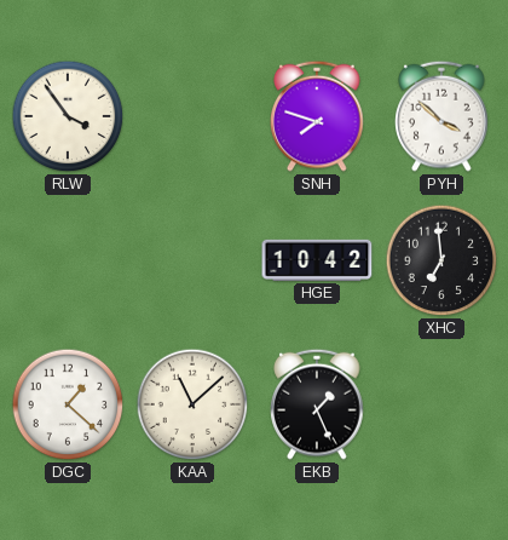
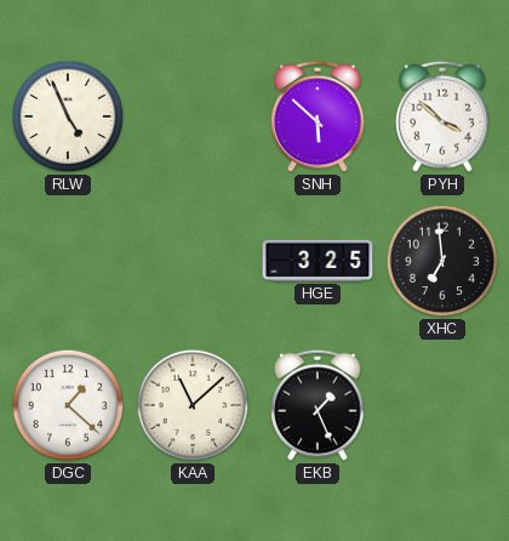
RLW: 3:54 -> 4:56 (68, 116)
SNH: 7:48 -> 5:52 (318, 116)
HGE: 10:42 -> 3:25 (318, 261)
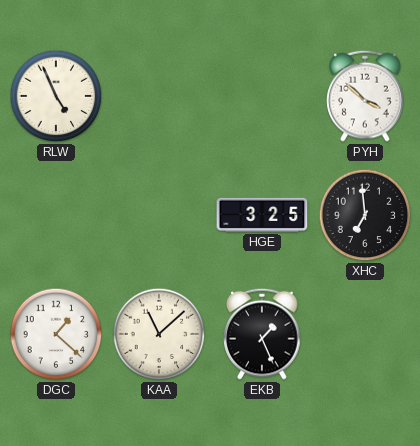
SNH: 5:52 -> none (318, 116)
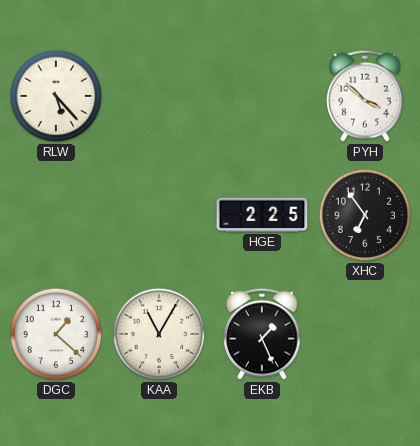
RLW: 4:56 -> 5:23 (56, 96)
HGE: 3:25 -> 2:25 (262, 215)
XHC: 6:59 -> 6:54 (365, 215)
KAA: 11:08 -> 11:05 (159, 334)
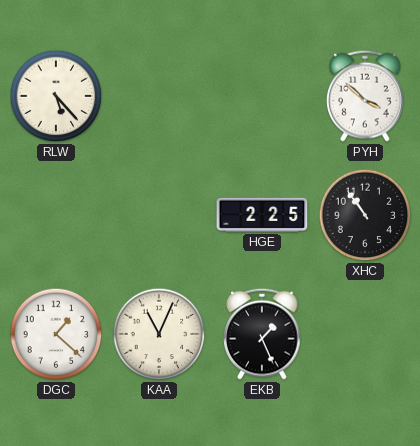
XHC: 6:54 -> 10:54 (365, 215)
KAA: 11:05 -> 11:04 (159, 334)
